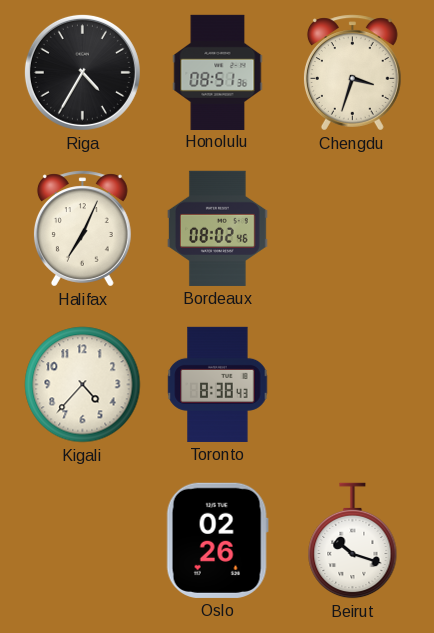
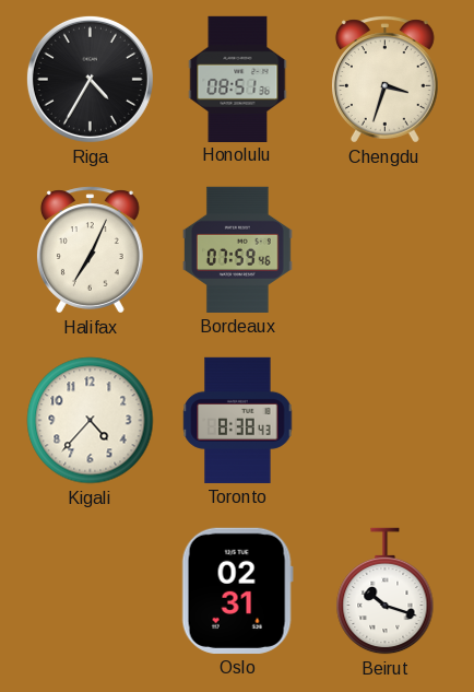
Bordeaux: 08:02 -> 07:59 (237, 249)
Oslo: 02:26 -> 02:31 (237, 590)
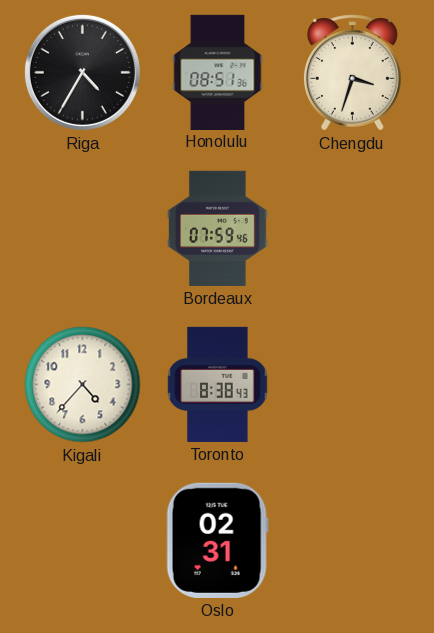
Halifax: 7:04 -> none (90, 250)
Beirut: 10:18 -> none (386, 591)
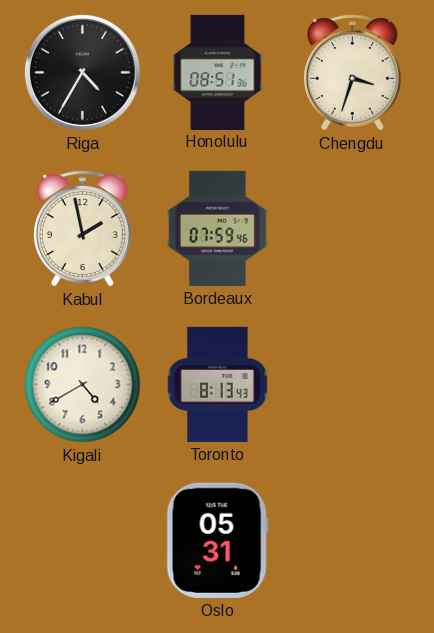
Kabul: none -> 1:58 (82, 229)
Kigali: 4:37 -> 4:40 (83, 385)
Toronto: 8:38 -> 8:13 (218, 384)
Oslo: 02:31 -> 05:31 (217, 540)
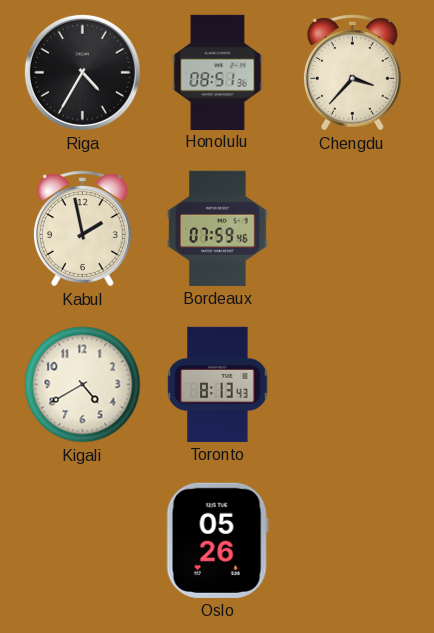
Chengdu: 3:33 -> 3:37 (352, 73)
Oslo: 05:31 -> 05:26 (217, 540)
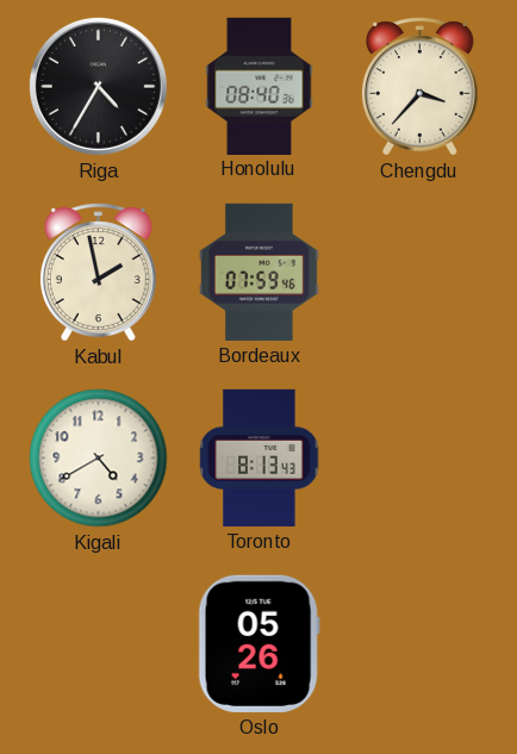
Honolulu: 08:51 -> 08:40 (260, 86)
